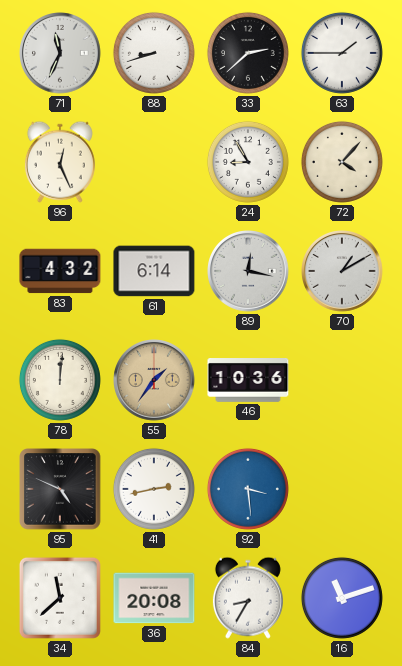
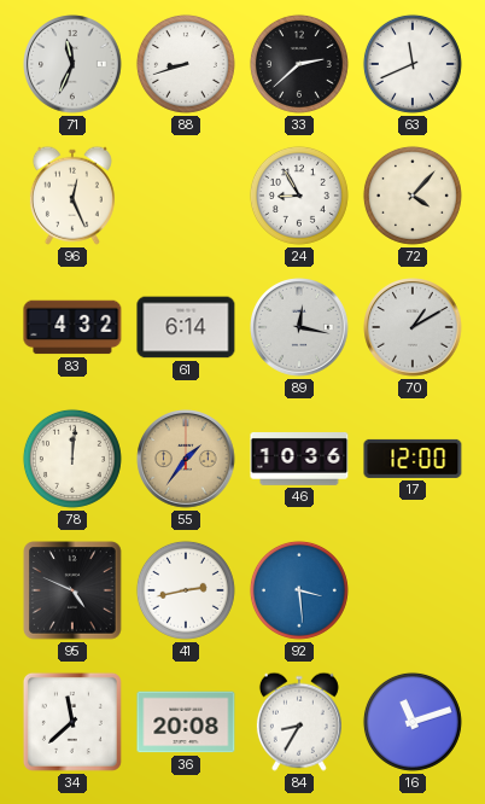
63: 1:45 -> 11:41 (413, 64)
17: none -> 12:00 (413, 459)
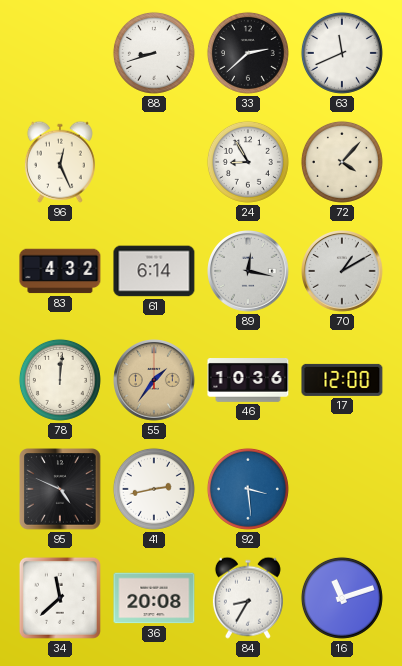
71: 11:34 -> none (72, 64)
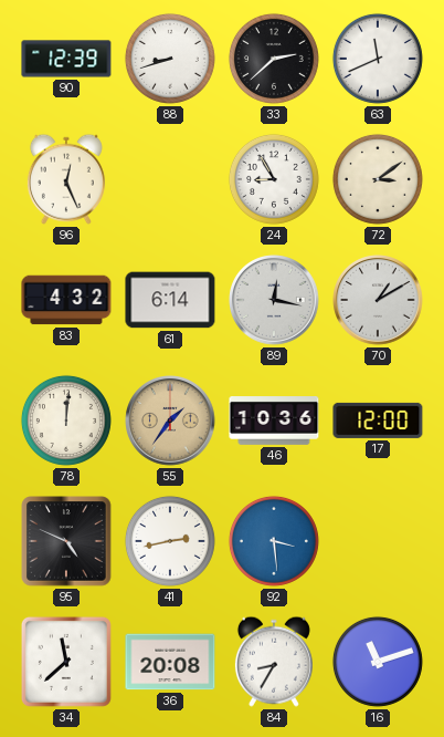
90: none -> 12:39 (66, 59)
72: 4:07 -> 3:09 (378, 179)
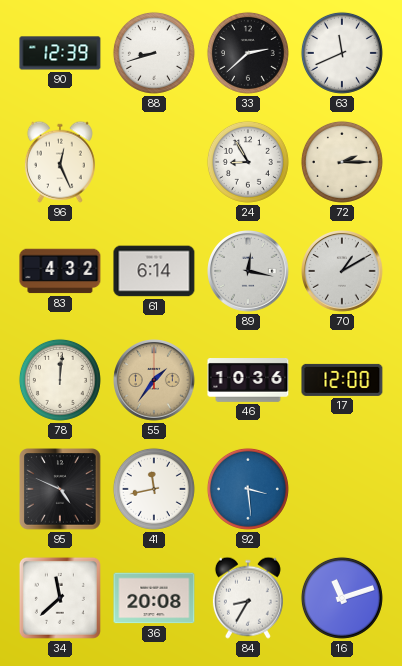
72: 3:09 -> 2:15 (342, 162)
41: 2:43 -> 11:43 (154, 489)
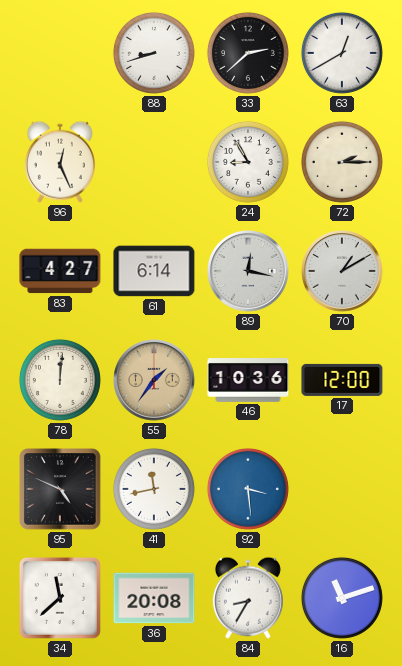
90: 12:39 -> none (60, 53)
63: 11:41 -> 12:40 (342, 53)
83: 4:32 -> 4:27 (60, 271)
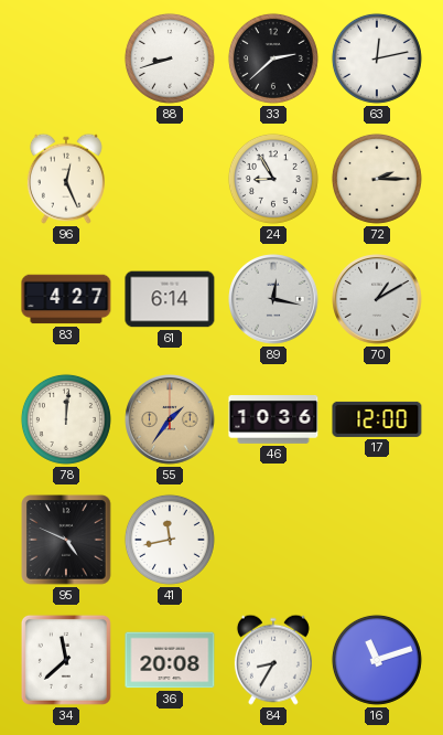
63: 12:40 -> 12:13 (377, 58)
92: 3:29 -> none (248, 489)
